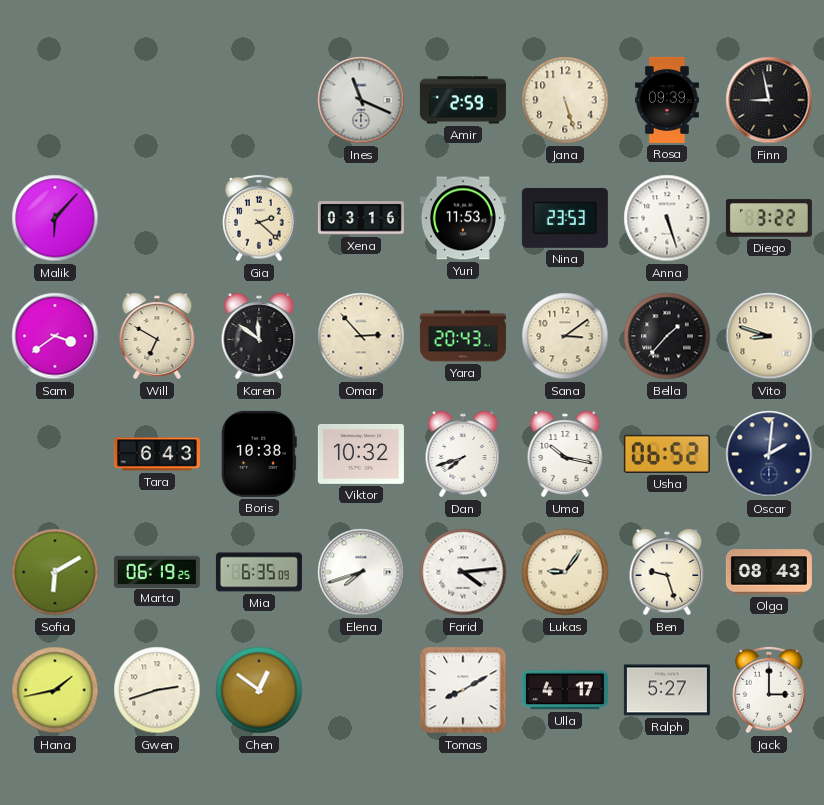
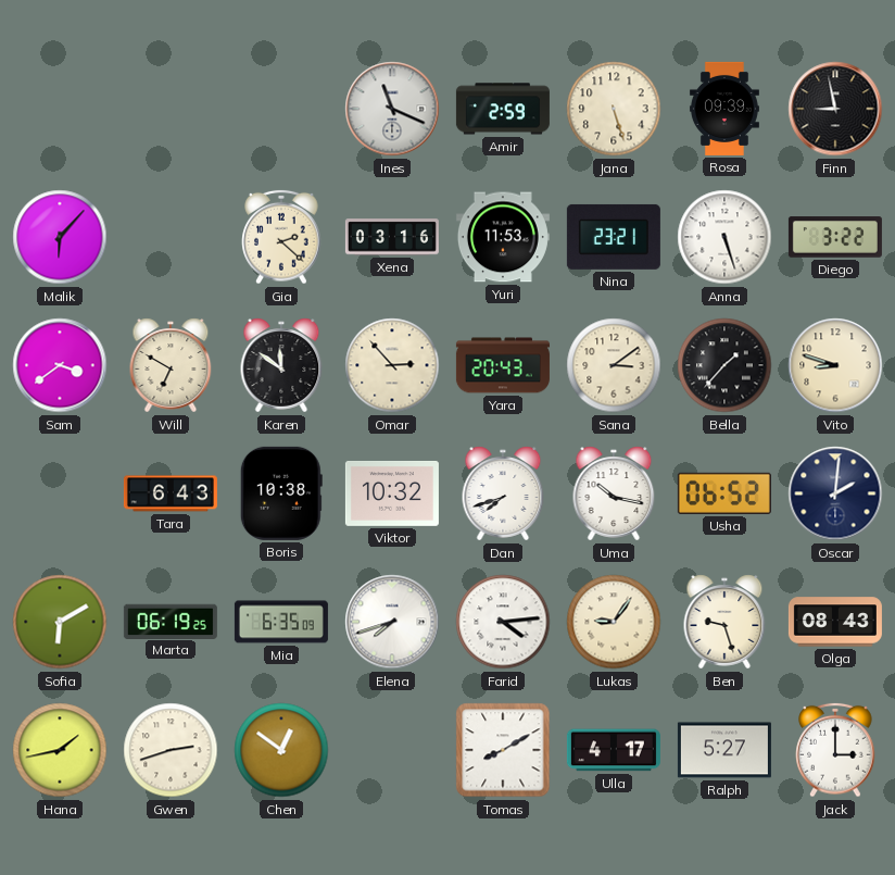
Nina: 23:53 -> 23:21 (614, 237)
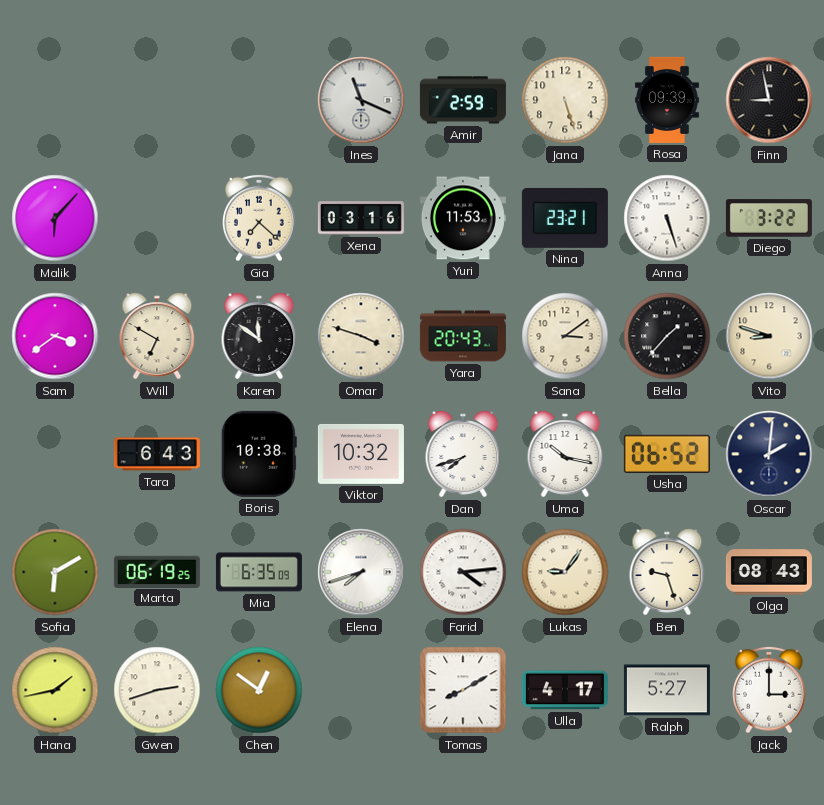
Gia: 2:22 -> 7:22 (259, 218)
Omar: 2:53 -> 3:48 (361, 336)
